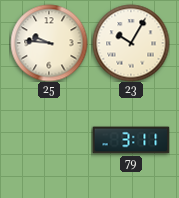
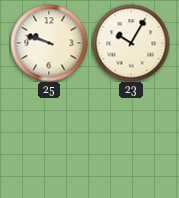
25: 9:46 -> 9:48 (49, 43)
79: 3:11 -> none (131, 140)
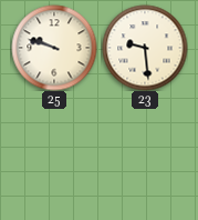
23: 10:05 -> 9:29 (145, 48)
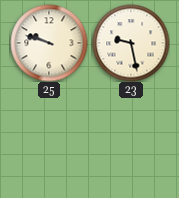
23: 9:29 -> 9:28 (131, 43)
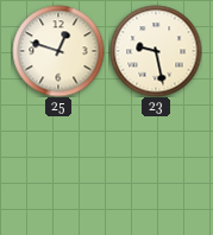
25: 9:48 -> 12:48 (58, 51)
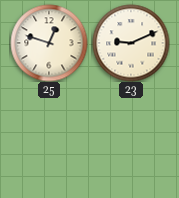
23: 9:28 -> 9:11 (131, 43)
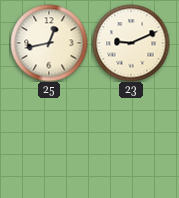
25: 12:48 -> 12:43 (49, 43)
